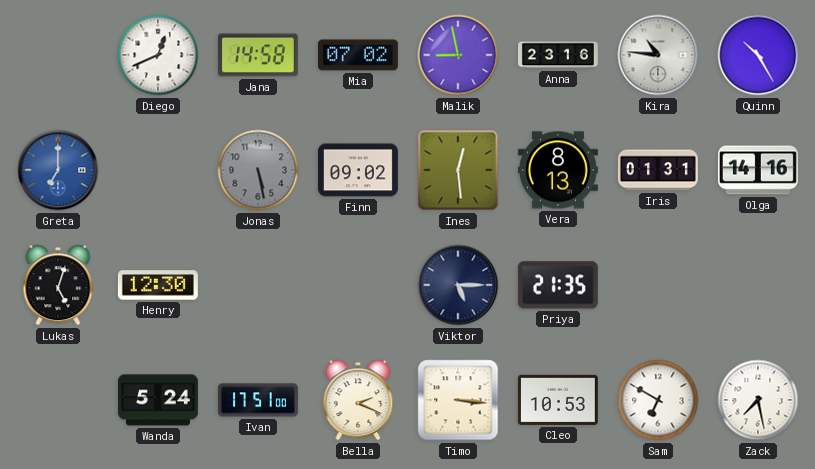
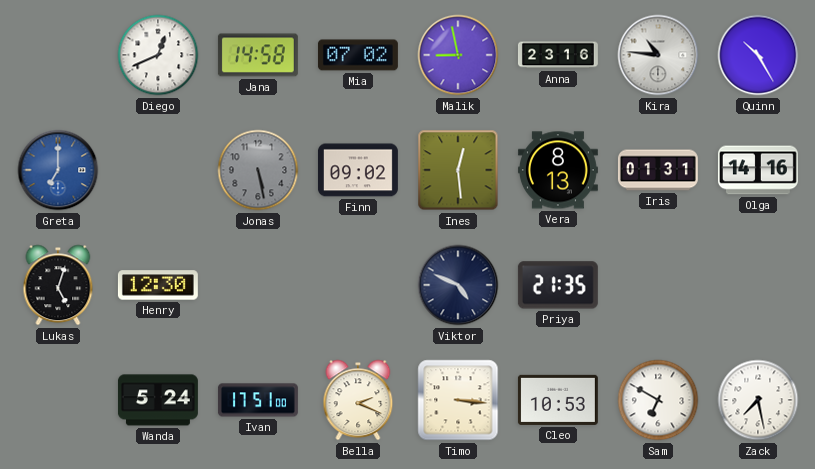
Viktor: 5:15 -> 4:49 (458, 285)
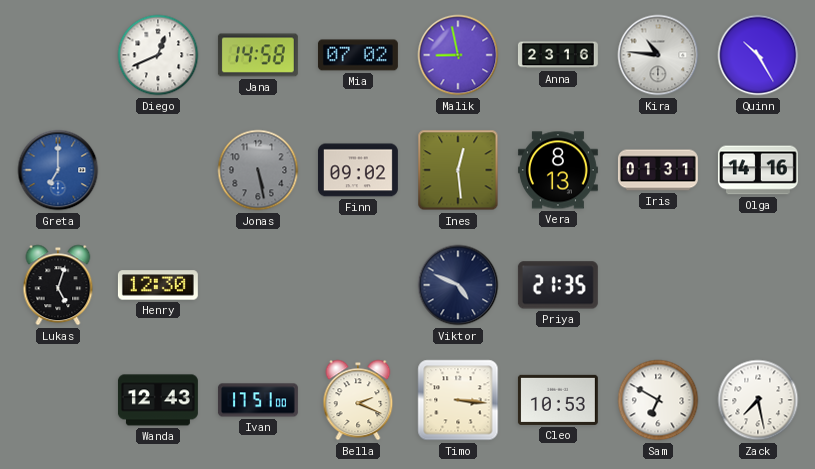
Wanda: 5:24 -> 12:43 (158, 400)
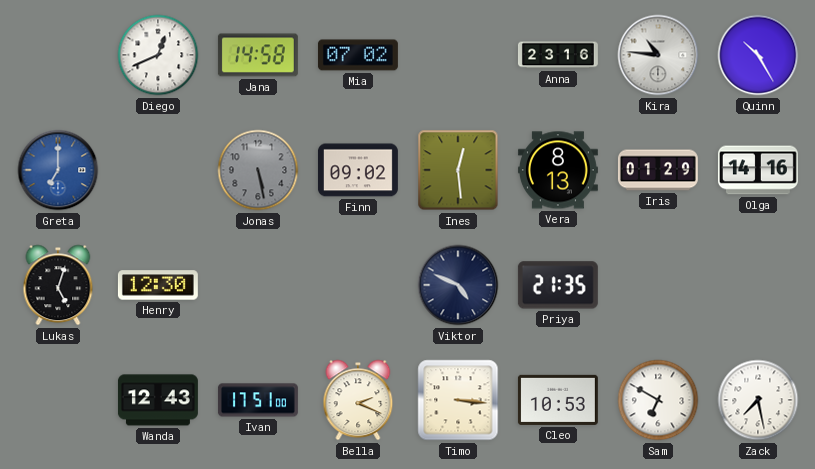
Malik: 8:58 -> none (458, 55)
Iris: 01:31 -> 01:29 (658, 170)
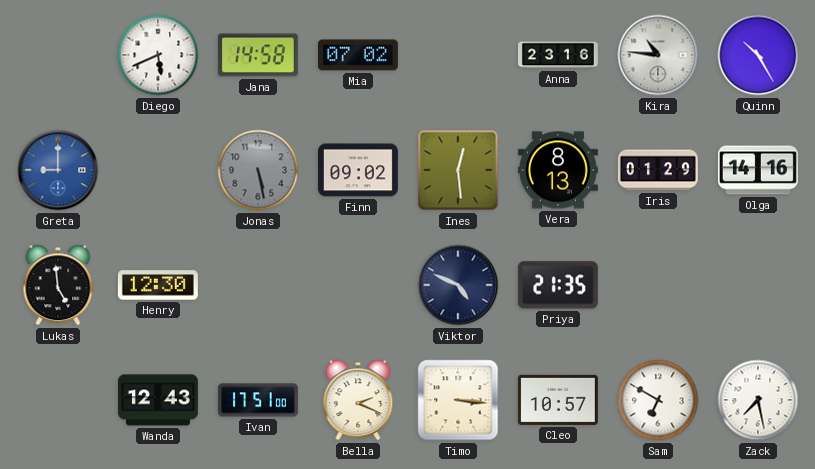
Diego: 12:41 -> 5:41 (158, 55)
Greta: 7:00 -> 9:00 (58, 170)
Lukas: 5:03 -> 4:59 (58, 285)
Cleo: 10:53 -> 10:57 (558, 400)
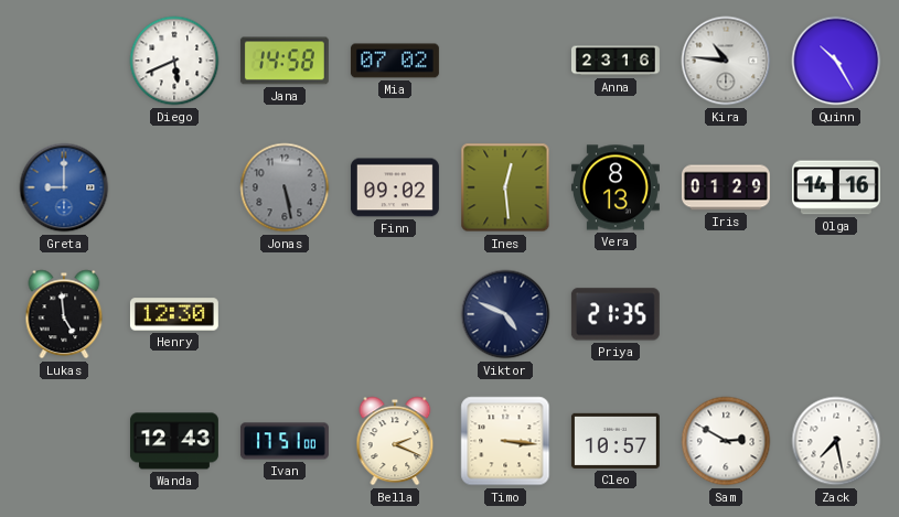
Sam: 6:50 -> 2:50 (726, 441)
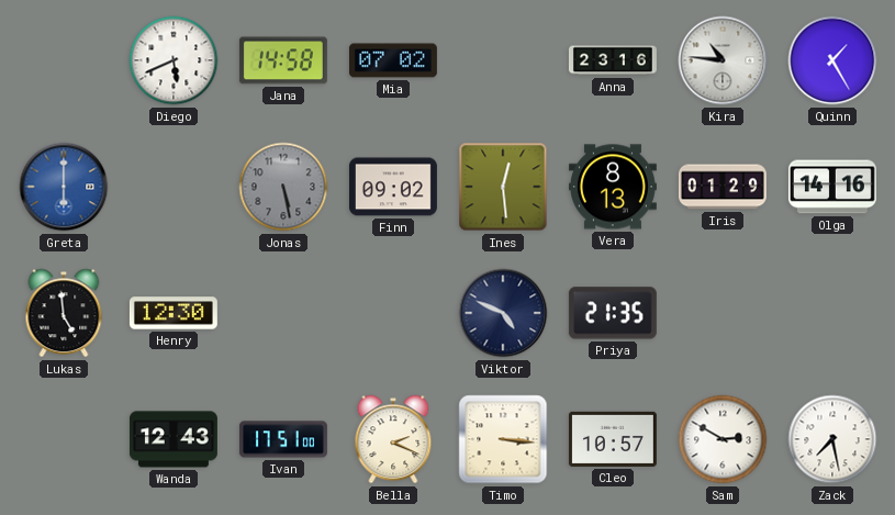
Quinn: 10:25 -> 1:25 (832, 60)
Greta: 9:00 -> 6:00 (64, 187)
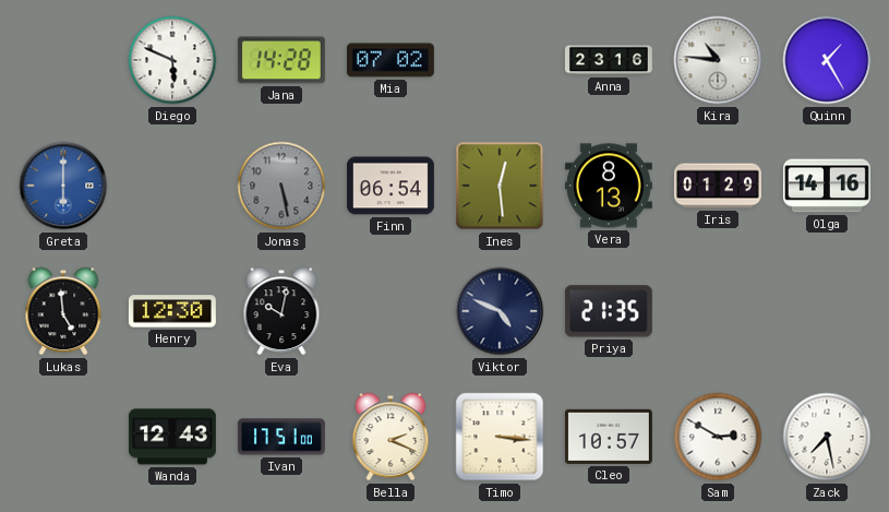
Diego: 5:41 -> 5:49 (172, 60)
Jana: 14:58 -> 14:28 (281, 60)
Finn: 09:02 -> 06:54 (391, 186)
Eva: none -> 10:02 (281, 311)
